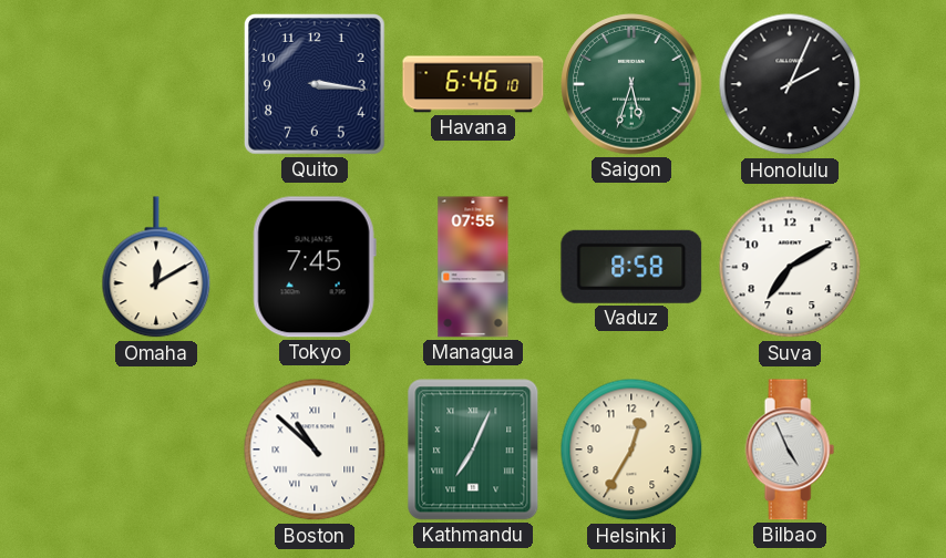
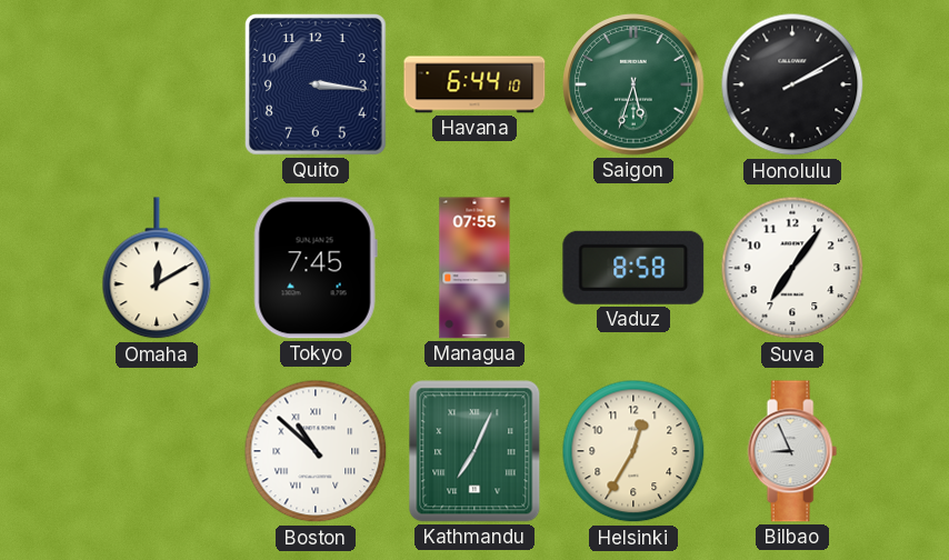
Havana: 6:46 -> 6:44 (474, 84)
Honolulu: 2:04 -> 2:10 (792, 84)
Suva: 7:10 -> 7:06 (792, 268)
Bilbao: 4:56 -> 8:56 (792, 451)
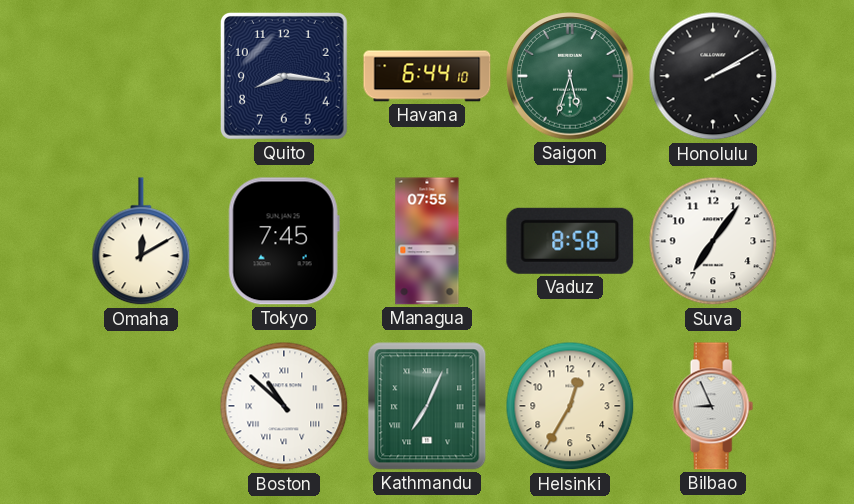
Quito: 3:16 -> 8:16 (284, 76)
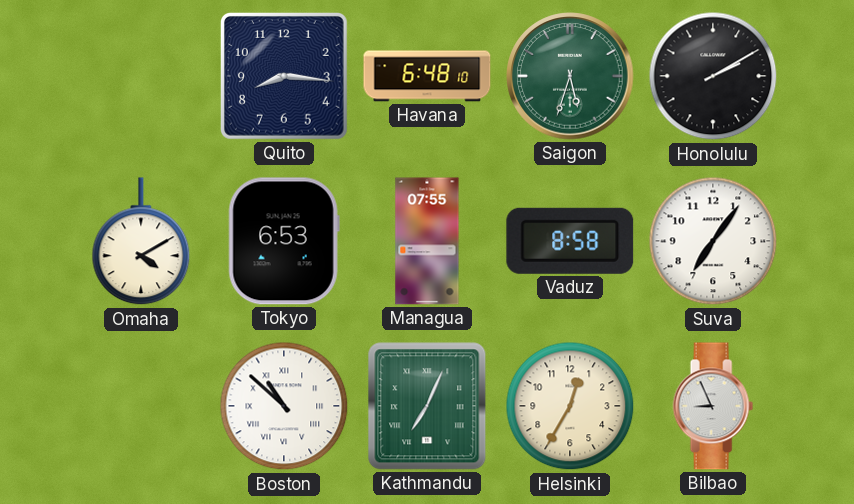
Havana: 6:44 -> 6:48 (427, 76)
Omaha: 12:10 -> 4:10 (141, 242)
Tokyo: 7:45 -> 6:53 (284, 241)
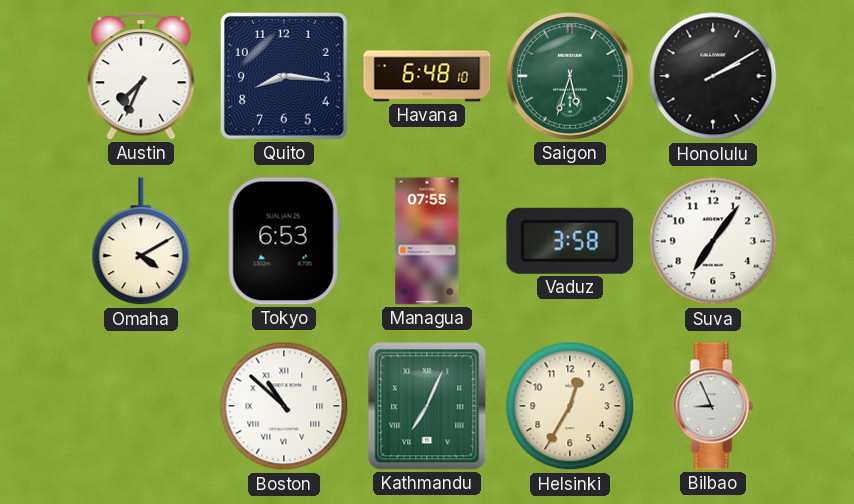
Austin: none -> 7:34 (141, 77)
Vaduz: 8:58 -> 3:58 (570, 241)
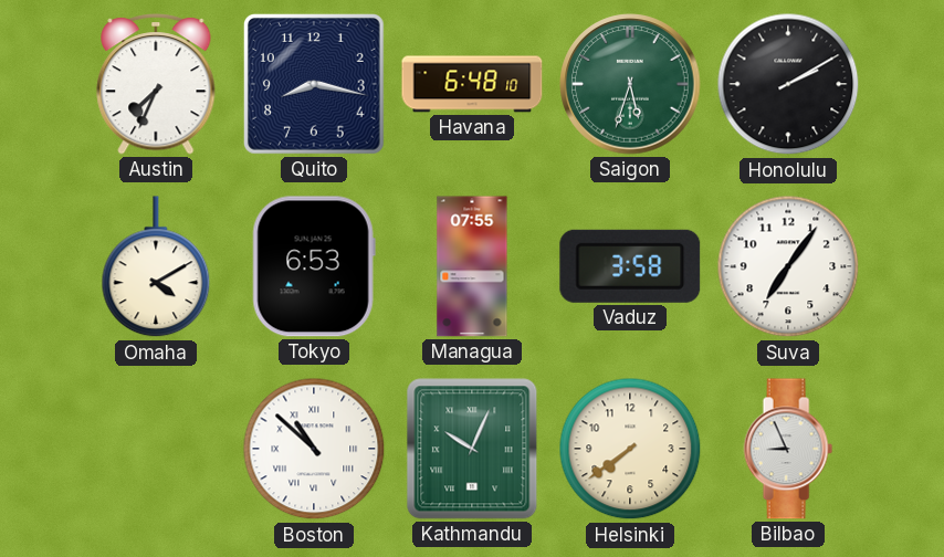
Quito: 8:16 -> 8:17 (314, 84)
Kathmandu: 7:04 -> 10:04 (472, 449)
Helsinki: 12:35 -> 7:39 (630, 449)
